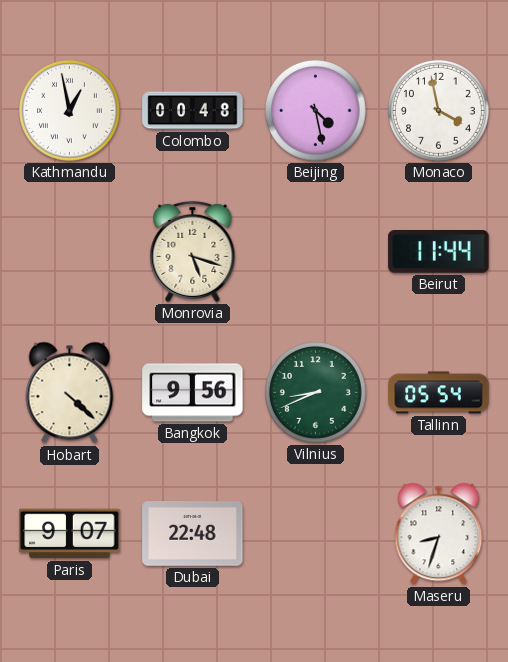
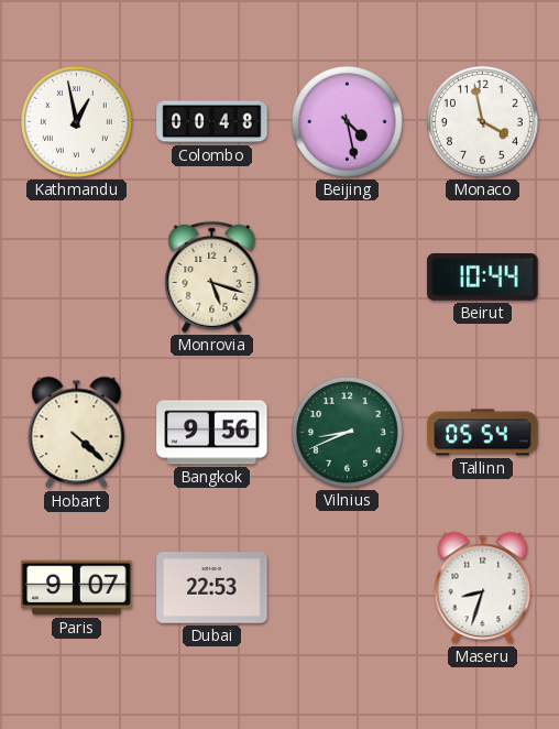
Beirut: 11:44 -> 10:44 (483, 278)
Dubai: 22:48 -> 22:53 (212, 588)
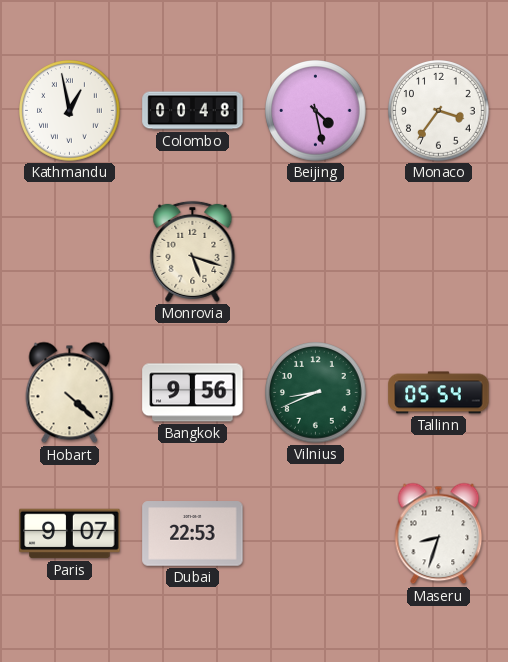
Monaco: 3:58 -> 3:36 (439, 111)
Beirut: 10:44 -> none (483, 278)
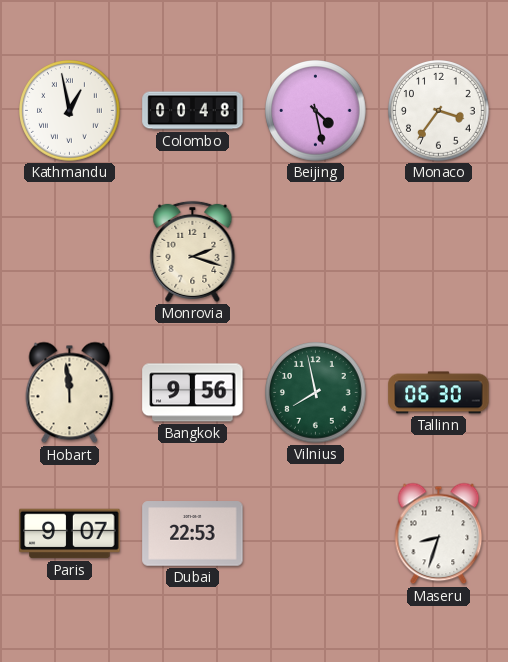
Monrovia: 5:18 -> 2:18 (193, 251)
Hobart: 4:22 -> 11:59 (70, 393)
Vilnius: 8:41 -> 7:58 (316, 393)
Tallinn: 05:54 -> 06:30 (439, 393)
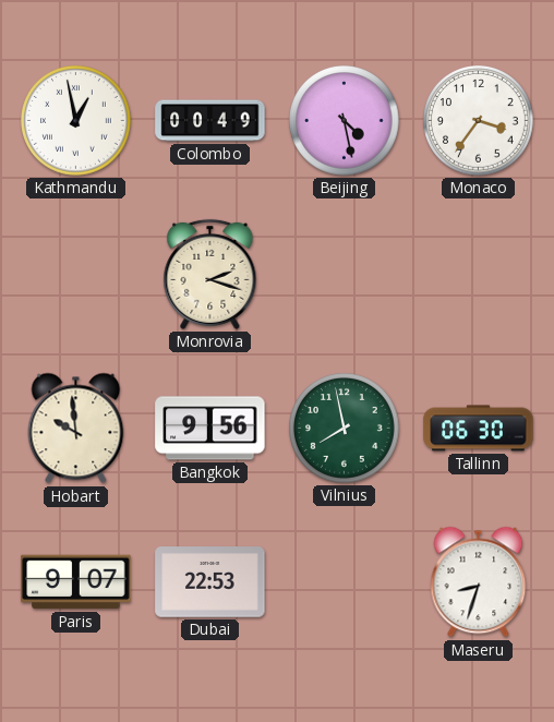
Colombo: 00:48 -> 00:49 (210, 121)
Hobart: 11:59 -> 9:59 (76, 429)
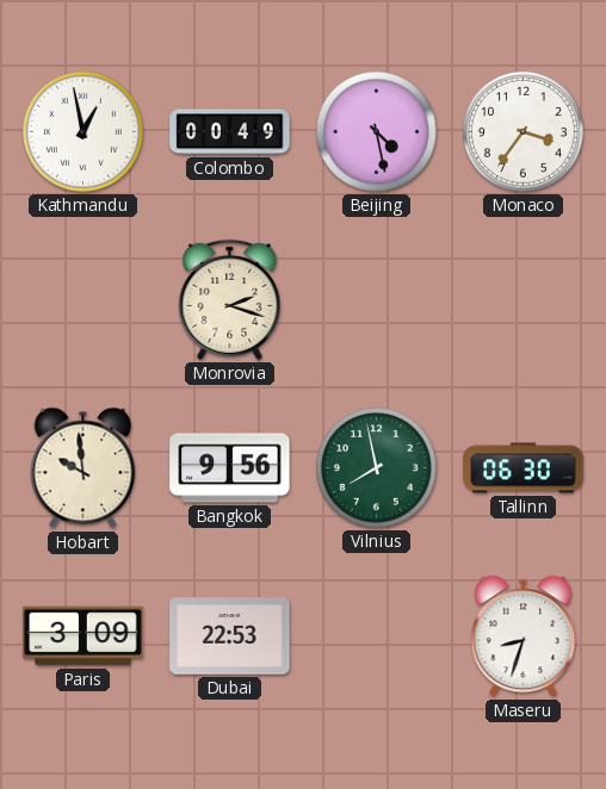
Paris: 9:07 -> 3:09 (84, 636)
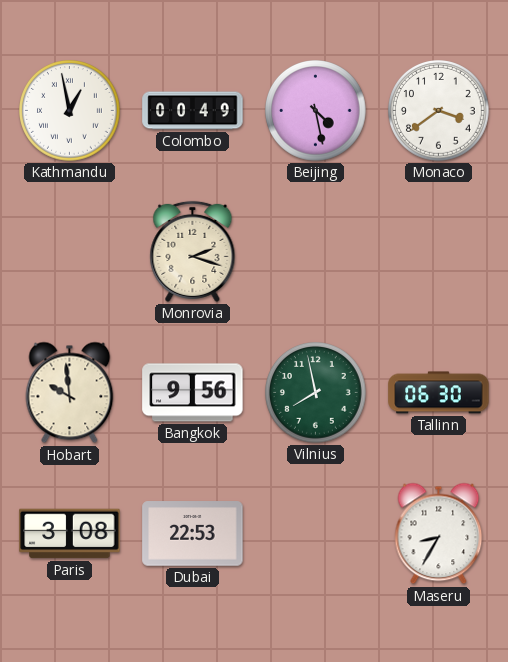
Monaco: 3:36 -> 3:39 (439, 111)
Paris: 3:09 -> 3:08 (70, 534)
Maseru: 8:33 -> 8:35 (439, 534)
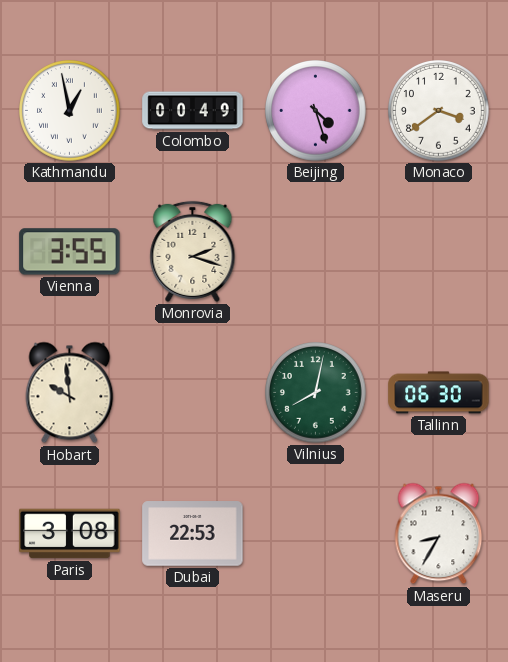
Beijing: 4:28 -> 4:27 (316, 111)
Vienna: none -> 3:55 (70, 252)
Bangkok: 9:56 -> none (193, 393)
Vilnius: 7:58 -> 8:02 (316, 393)
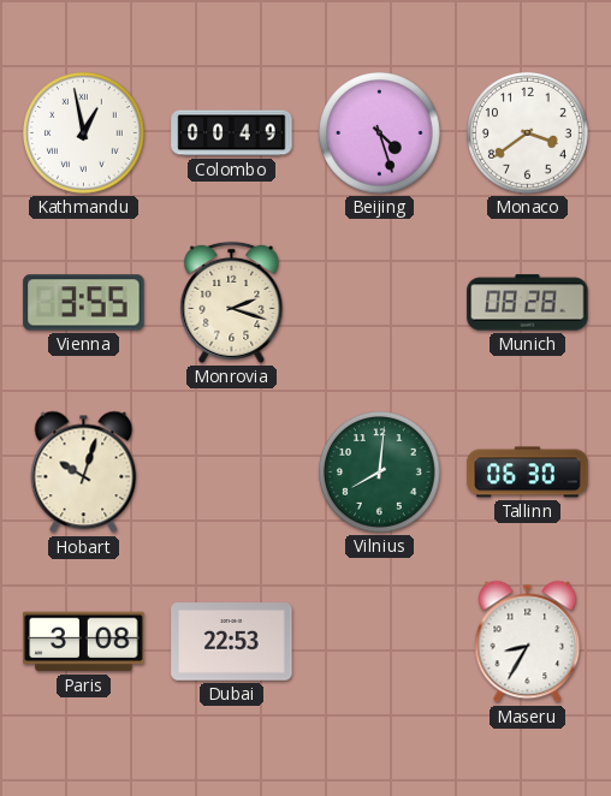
Munich: none -> 08:28 (528, 303)
Hobart: 9:59 -> 10:03 (84, 473)
Vilnius: 8:02 -> 8:01 (380, 473)
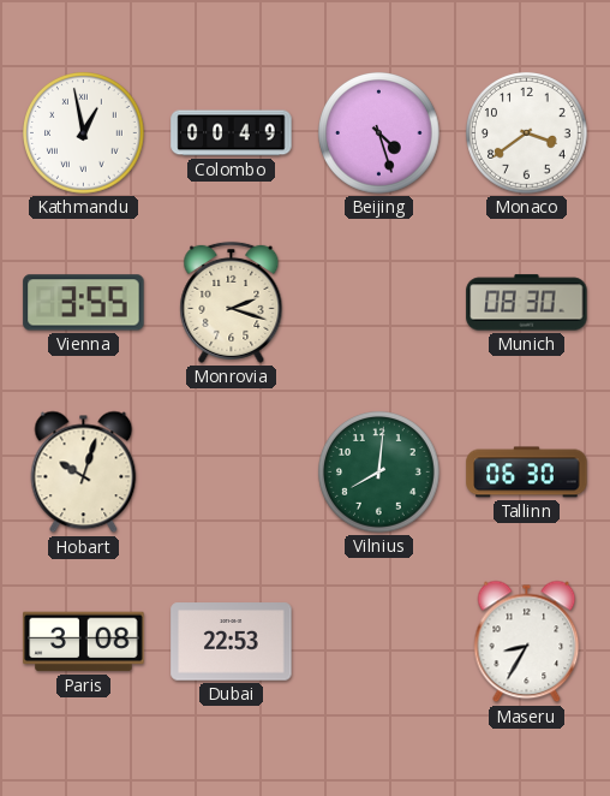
Munich: 08:28 -> 08:30 (527, 303)
